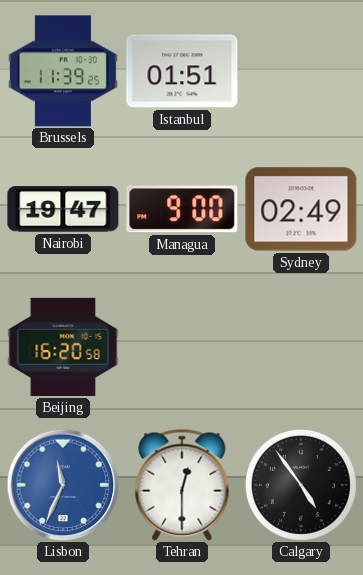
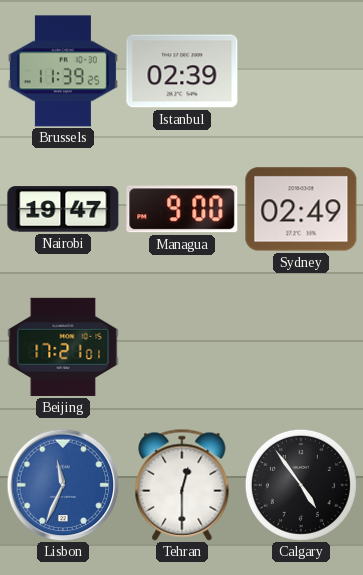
Istanbul: 01:51 -> 02:39 (182, 71)
Beijing: 16:20 -> 17:21 (63, 347)
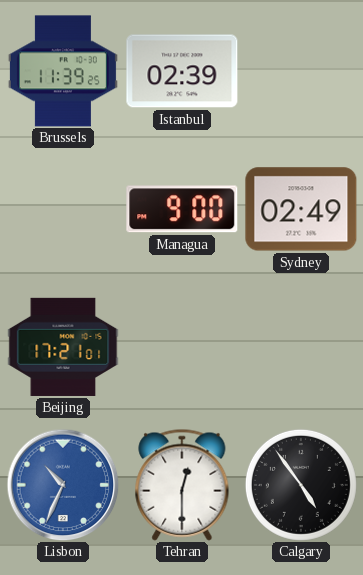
Nairobi: 19:47 -> none (63, 209)
Lisbon: 11:34 -> 10:34 (63, 485)
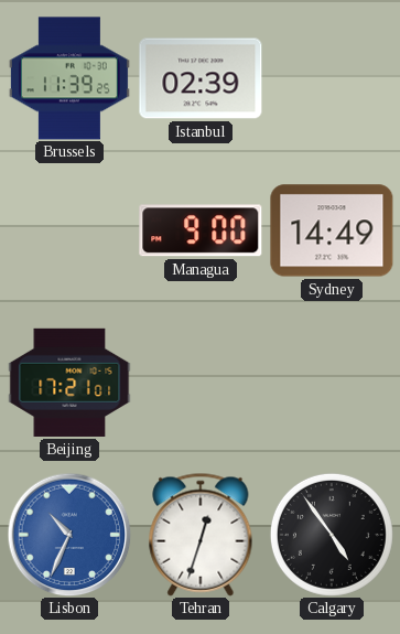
Sydney: 02:49 -> 14:49 (332, 230)
Tehran: 12:30 -> 12:33 (201, 535)
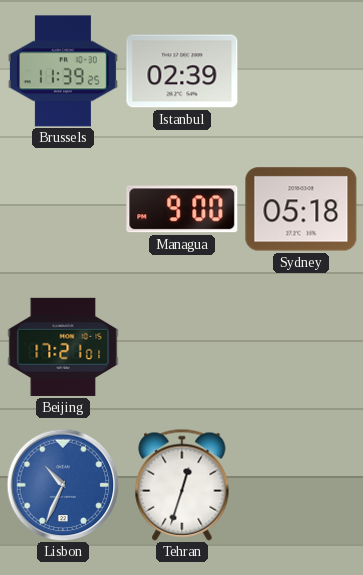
Sydney: 14:49 -> 05:18 (301, 209)
Calgary: 4:54 -> none (332, 535)
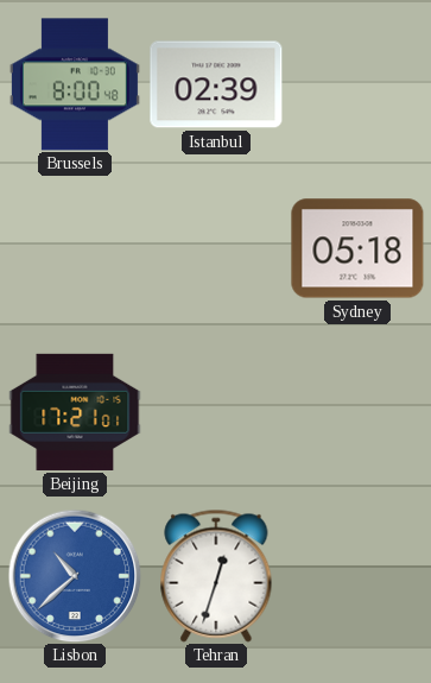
Brussels: 11:39 -> 8:00 (75, 84)
Managua: 9:00 -> none (182, 209)
Lisbon: 10:34 -> 10:38 (75, 576)
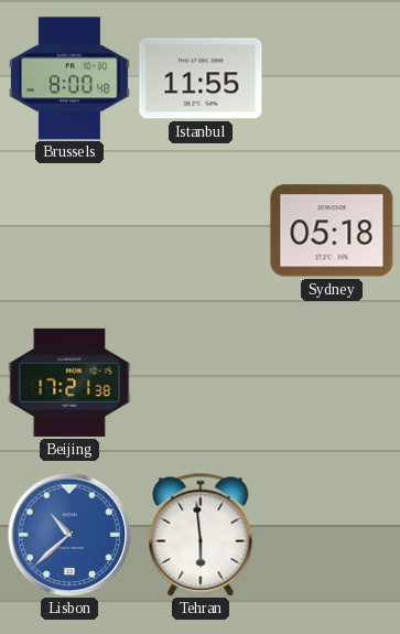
Istanbul: 02:39 -> 11:55 (201, 78)
Beijing: 17:21:01 -> 17:21:38 (69, 383)
Tehran: 12:33 -> 5:59 (201, 535)
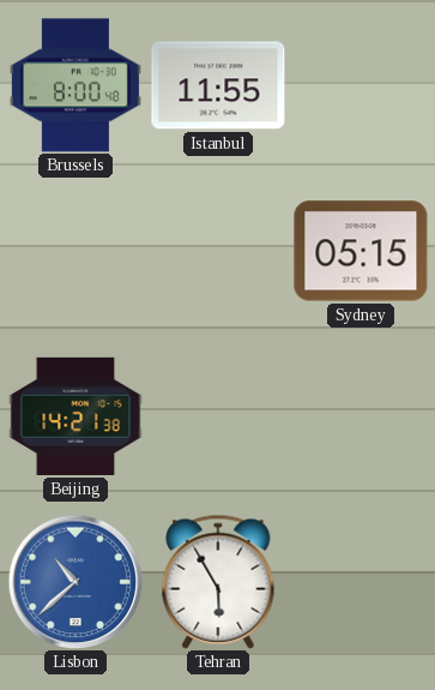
Sydney: 05:18 -> 05:15 (361, 251)
Beijing: 17:21 -> 14:21 (75, 416)
Tehran: 5:59 -> 5:55 (218, 582)
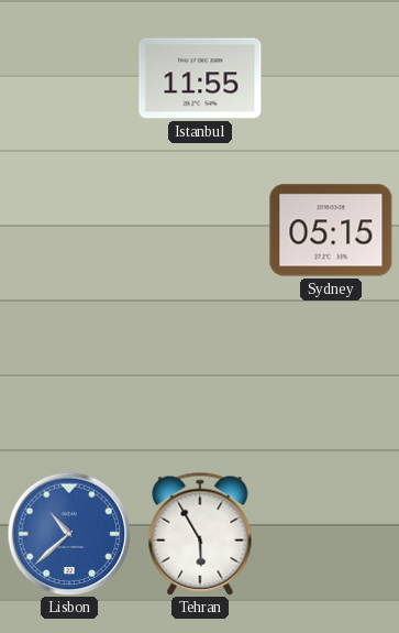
Brussels: 8:00 -> none (75, 85)
Beijing: 14:21 -> none (75, 416)
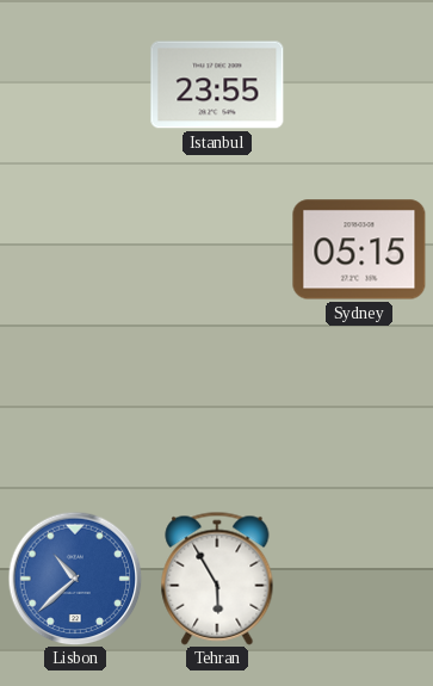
Istanbul: 11:55 -> 23:55 (217, 85)
